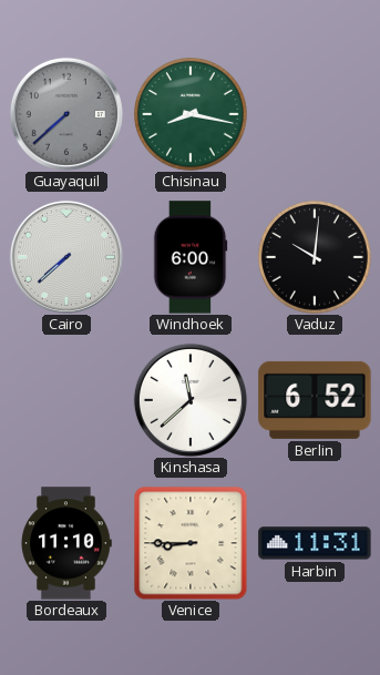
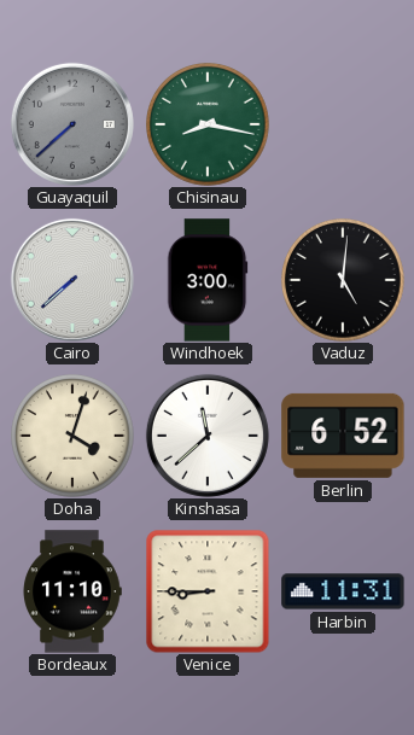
Windhoek: 6:00 -> 3:00 (208, 280)
Vaduz: 10:01 -> 5:01 (344, 281)
Doha: none -> 4:03 (74, 437)
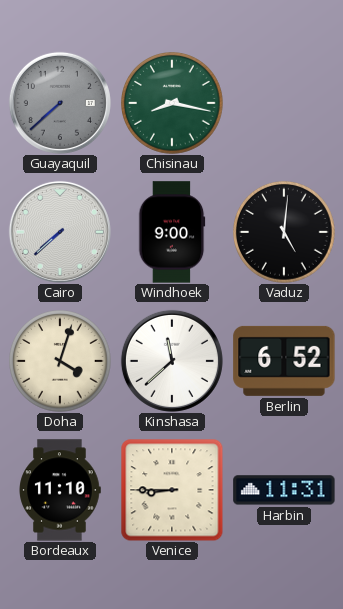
Windhoek: 3:00 -> 9:00 (172, 232)
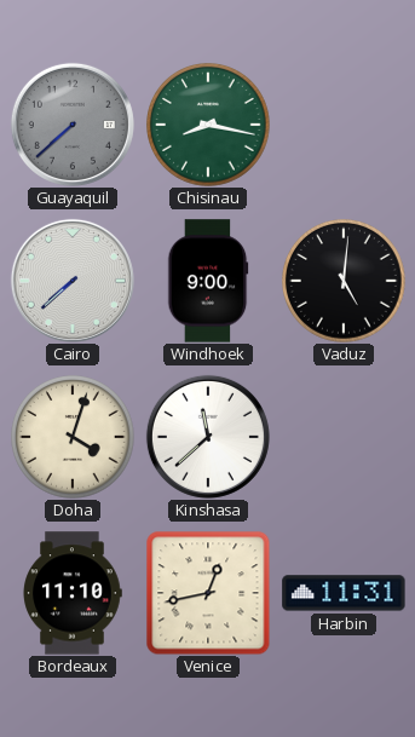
Berlin: 6:52 -> none (284, 361)
Venice: 8:45 -> 12:43 (208, 593)
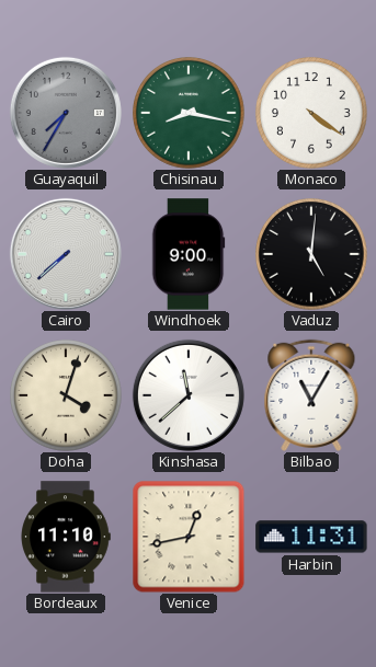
Guayaquil: 7:38 -> 7:35 (66, 113)
Monaco: none -> 4:21 (312, 114)
Bilbao: none -> 11:05 (311, 395)
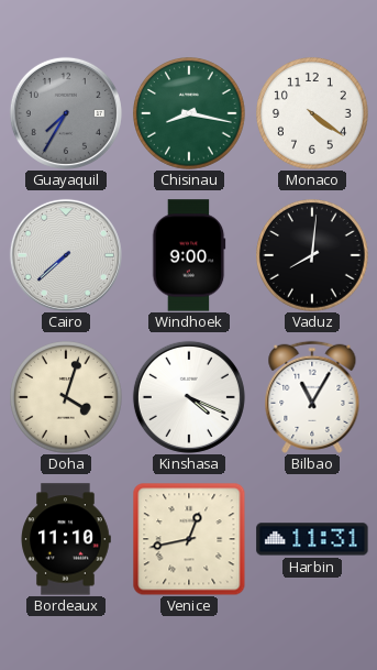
Vaduz: 5:01 -> 8:01 (313, 256)
Kinshasa: 11:38 -> 4:19 (189, 397)
